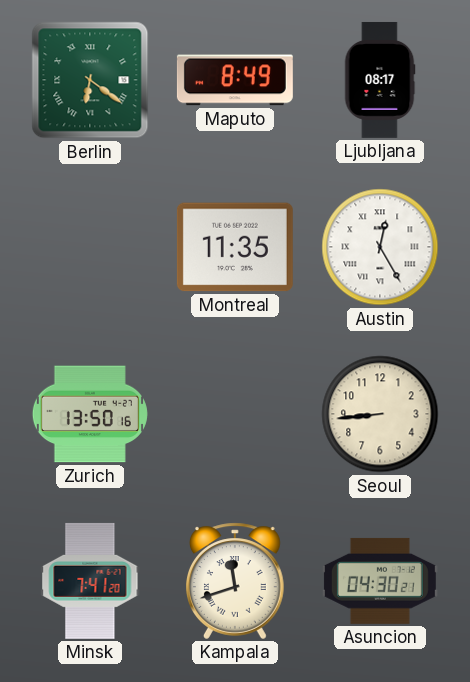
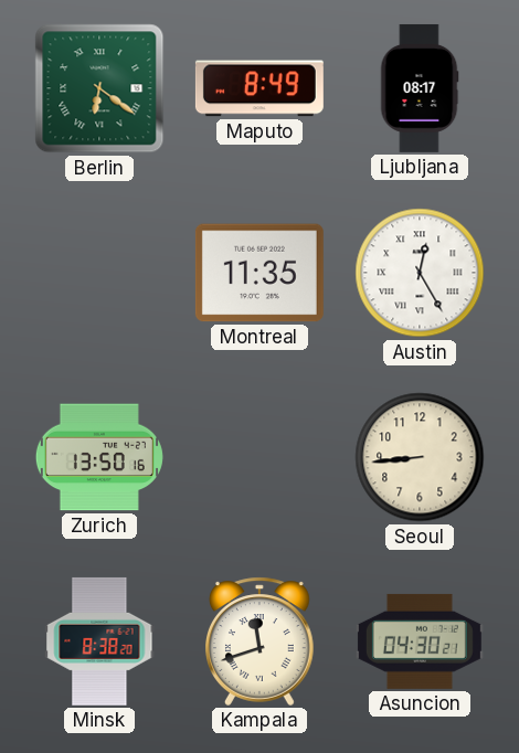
Minsk: 7:41 -> 8:38 (99, 641)
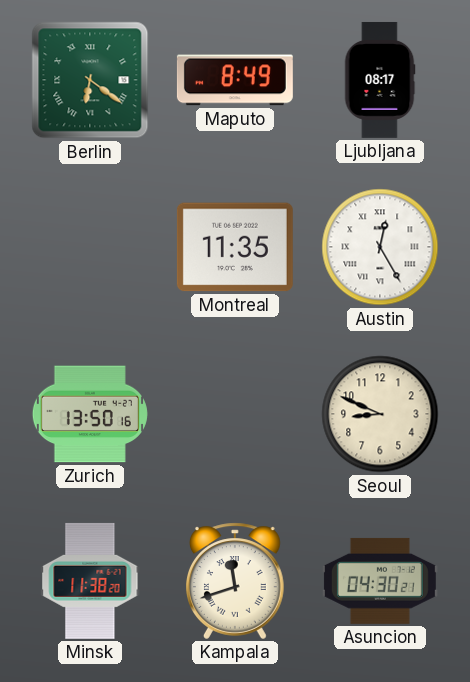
Seoul: 8:44 -> 8:49 (380, 414)
Minsk: 8:38 -> 11:38 (90, 581)
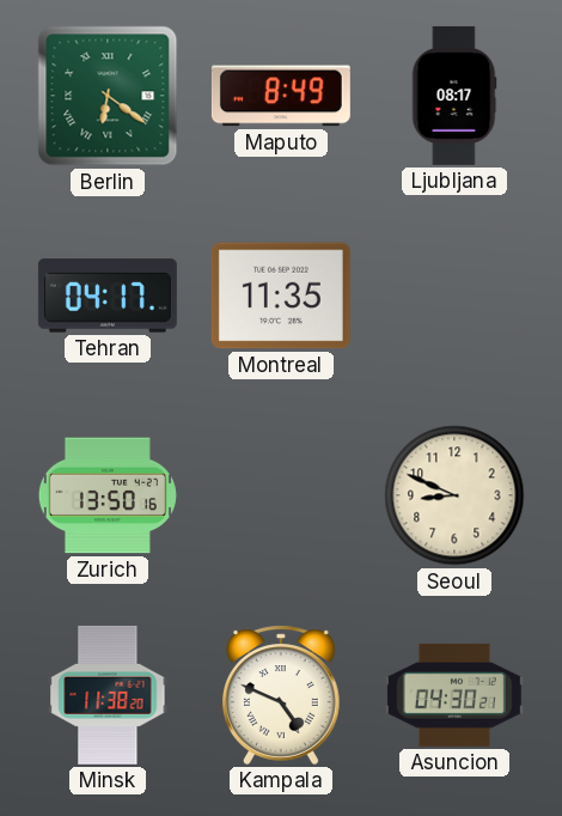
Tehran: none -> 04:17 (108, 296)
Austin: 12:25 -> none (380, 247)
Kampala: 11:42 -> 4:49 (282, 695)
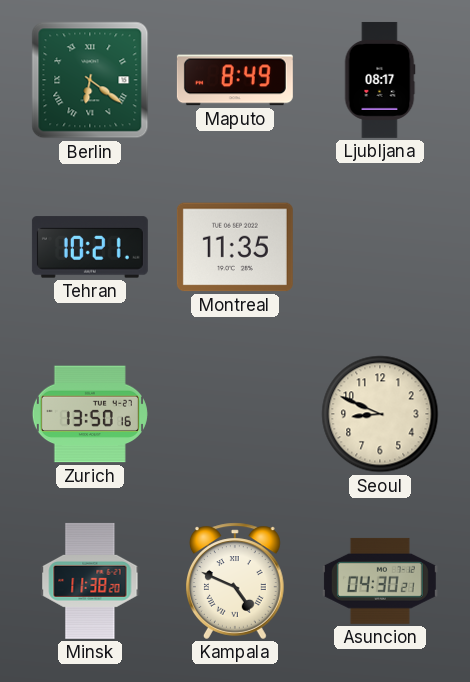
Tehran: 04:17 -> 10:21 (90, 247)
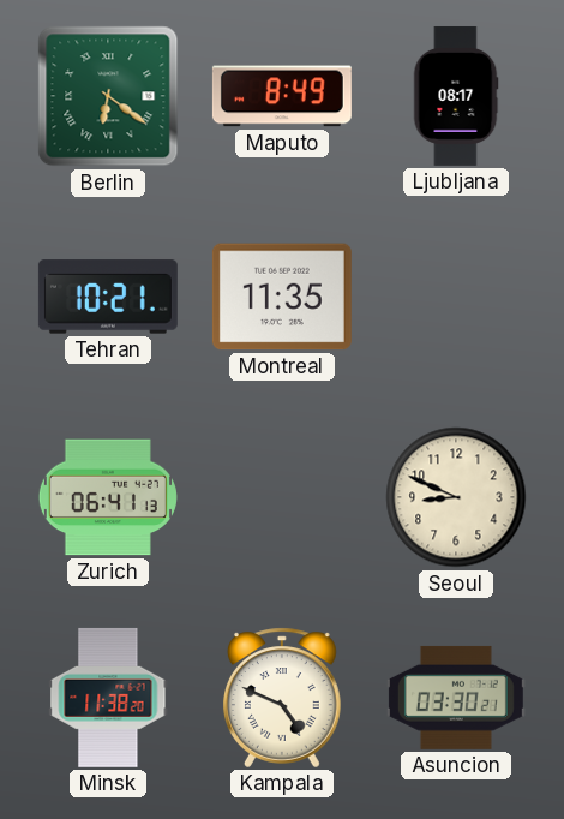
Zurich: 13:50 -> 06:41 (108, 497)
Asuncion: 04:30 -> 03:30 (456, 698)
